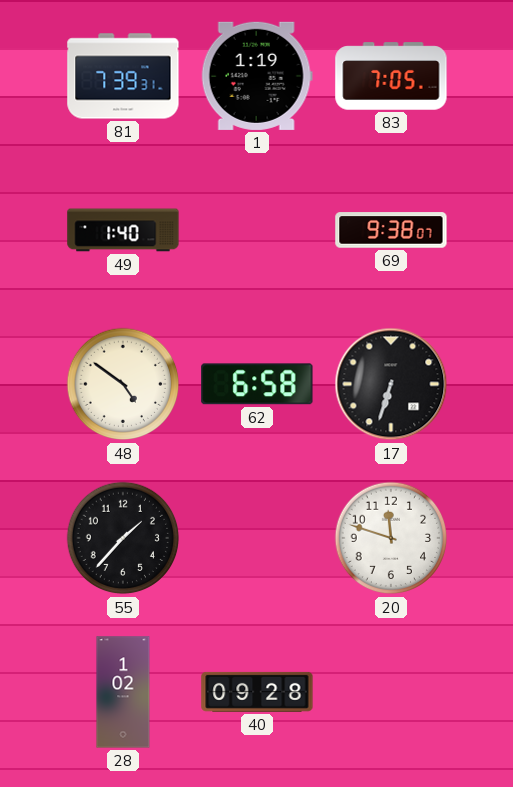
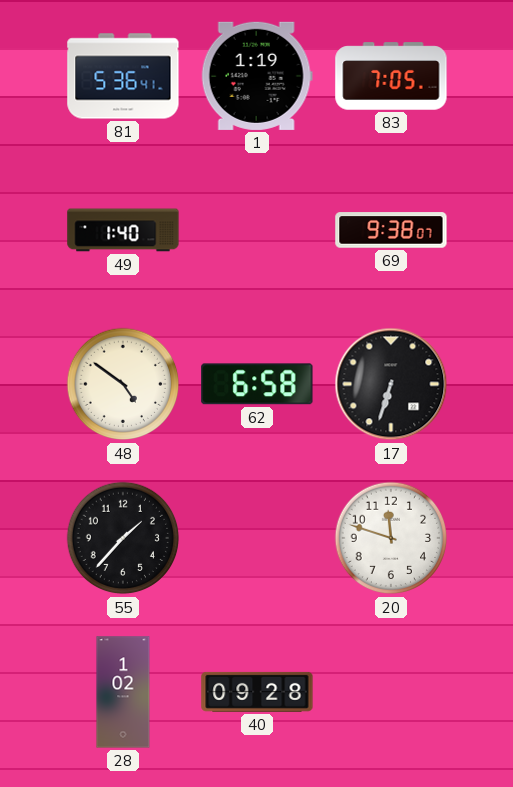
81: 7:39 -> 5:36 (123, 76)
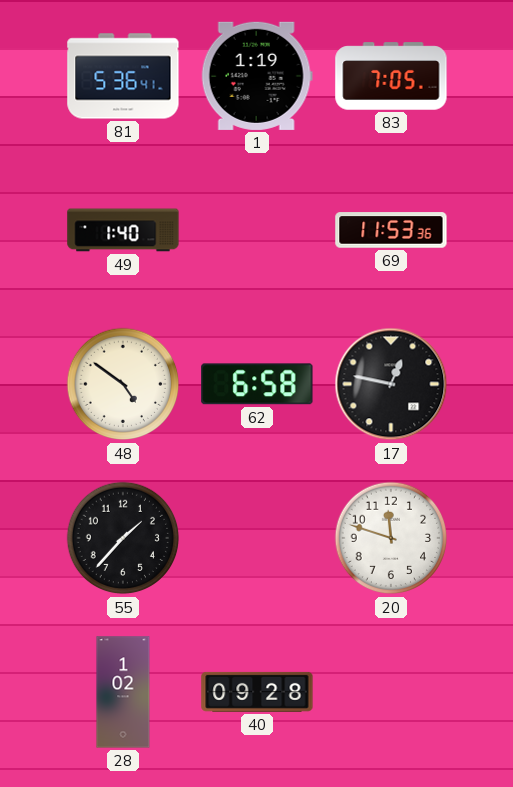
69: 9:38 -> 11:53 (391, 230)
17: 6:33 -> 12:47 (391, 384)
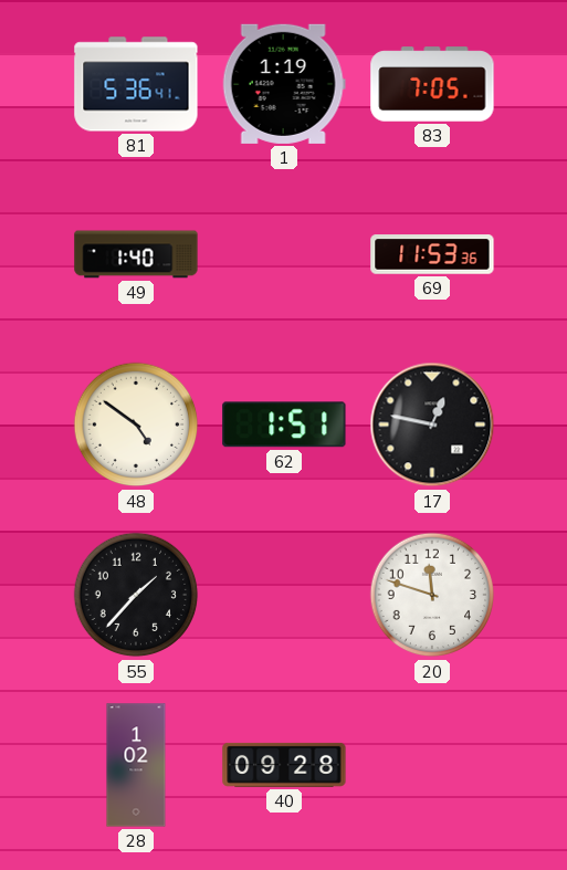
62: 6:58 -> 1:51 (284, 424)
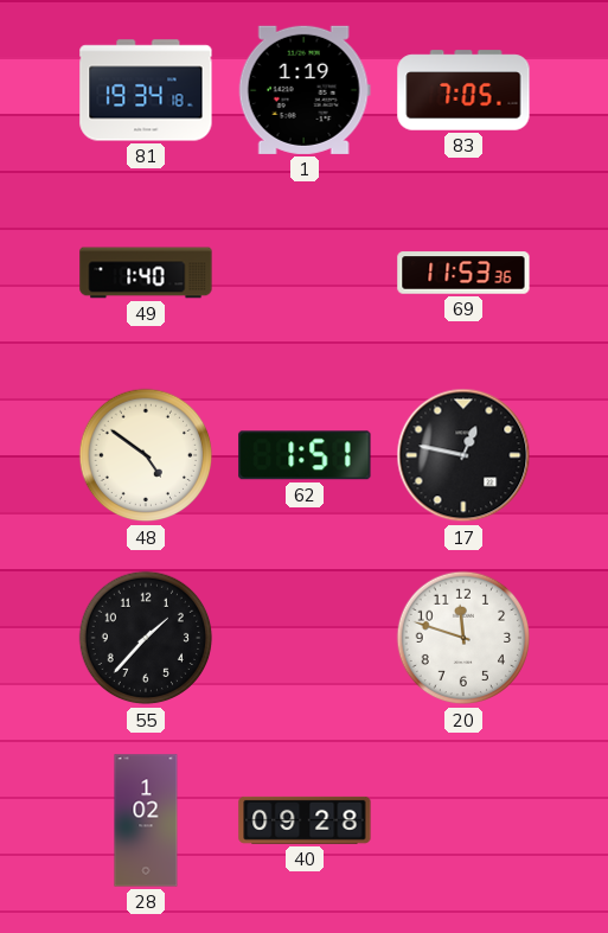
81: 5:36 -> 19:34 (146, 90)
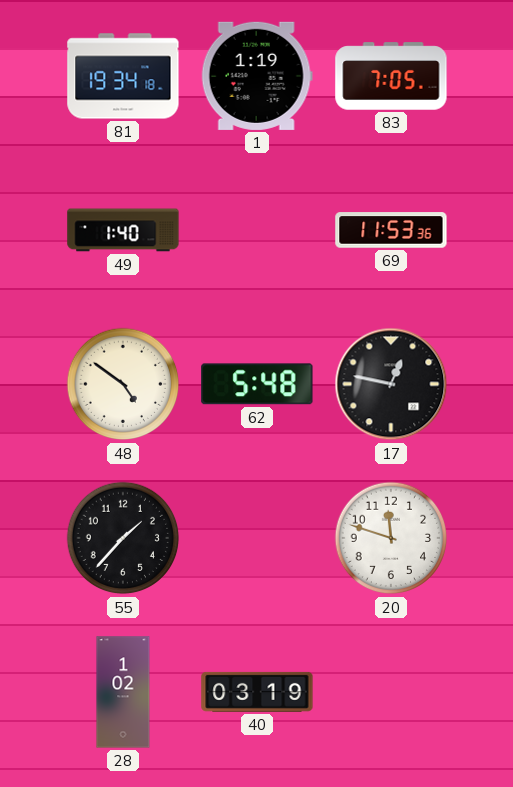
62: 1:51 -> 5:48 (257, 384)
40: 09:28 -> 03:19 (257, 692)
